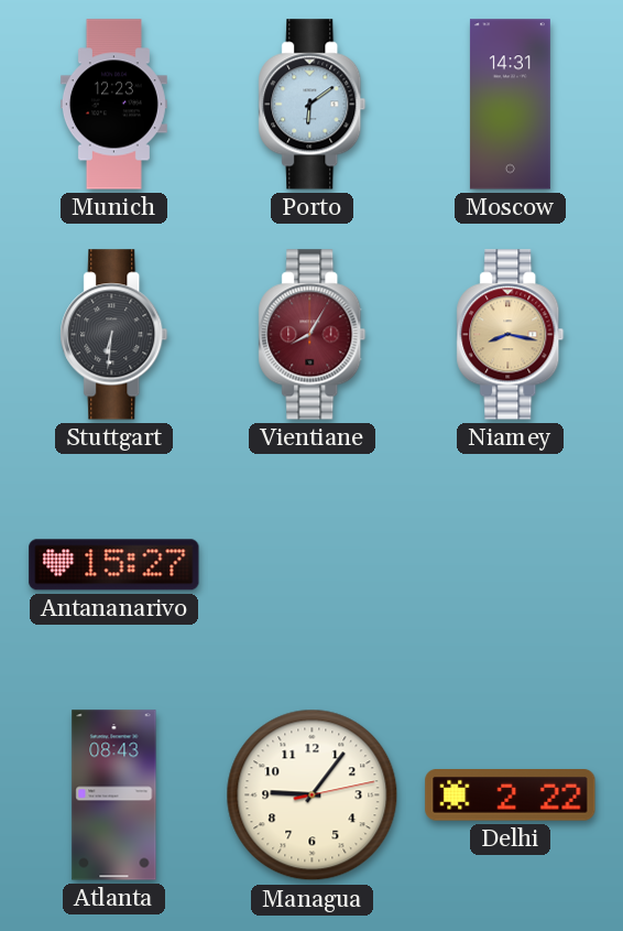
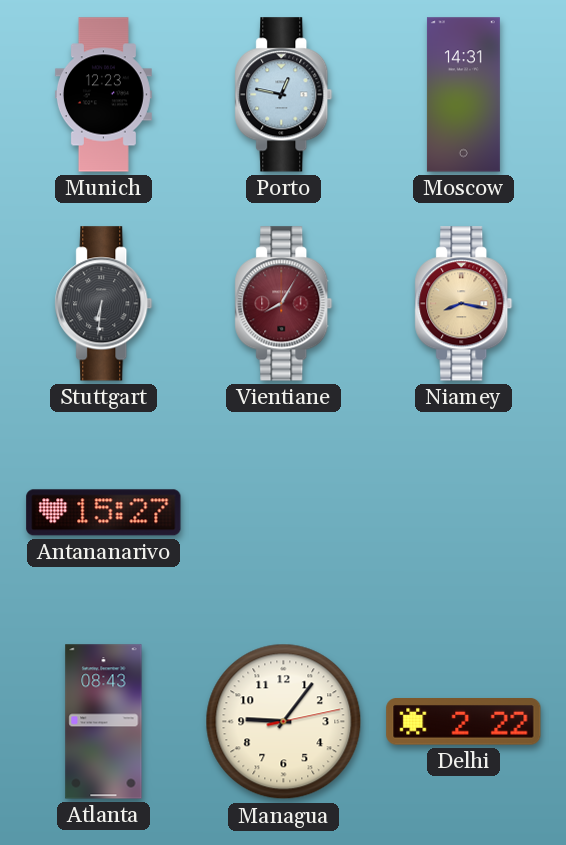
Porto: 6:09 -> 12:47 (284, 95)
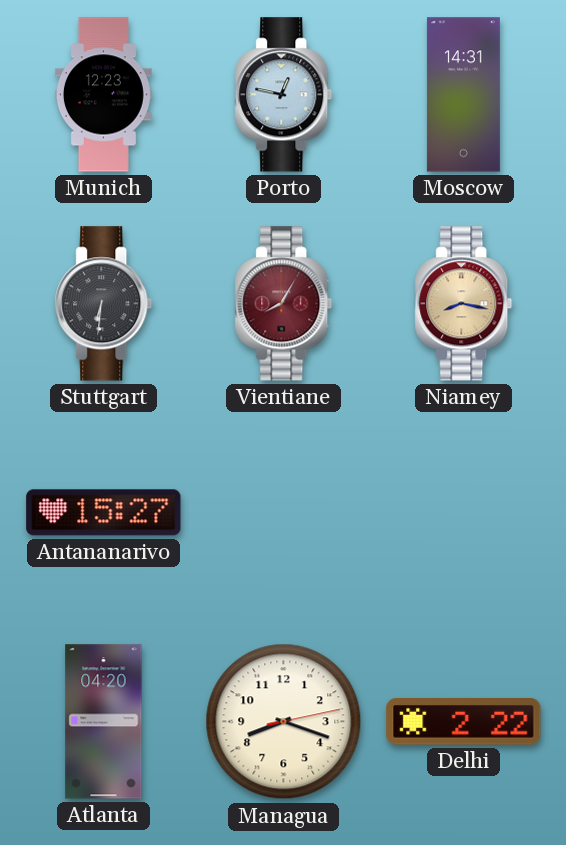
Atlanta: 08:43 -> 04:20 (104, 722)
Managua: 9:06 -> 8:18 (284, 722)
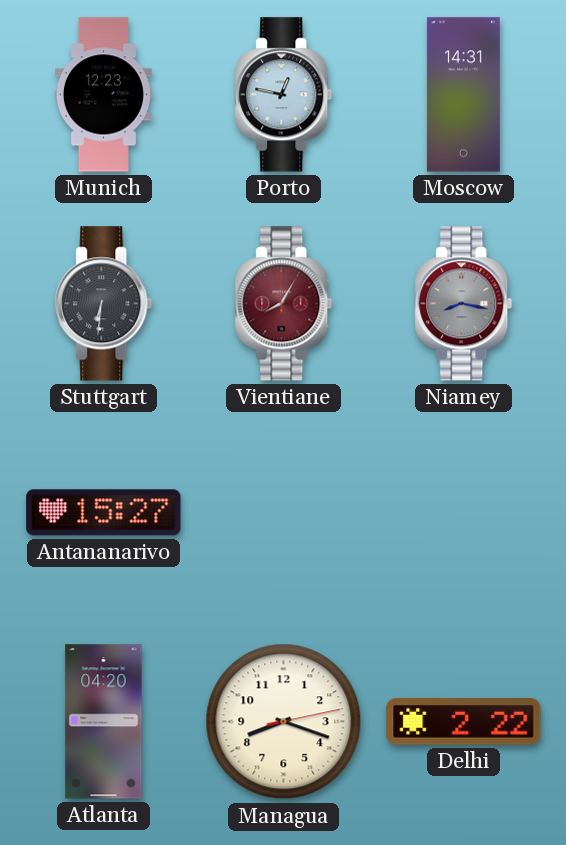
Niamey dial: champagne -> grey (464, 304)
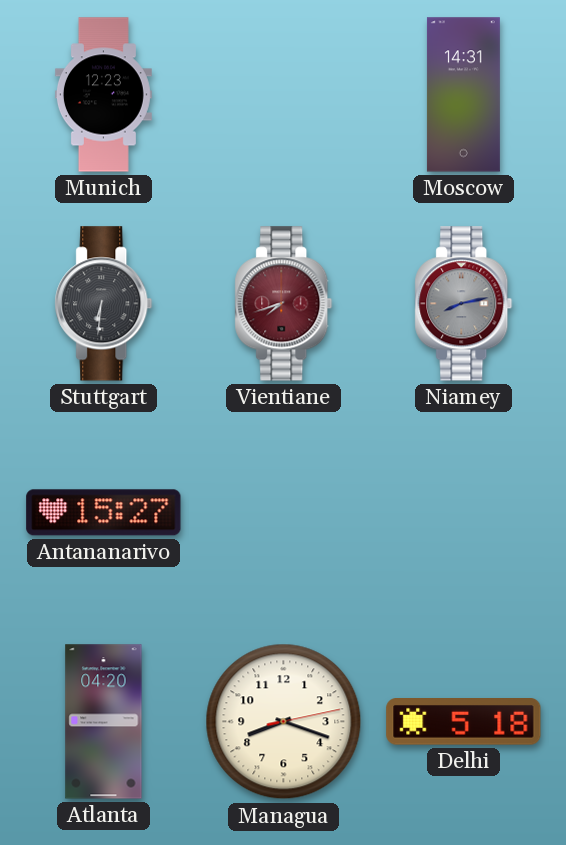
Porto: 12:47 -> none (284, 95)
Vientiane: 8:05 -> 7:42 (284, 304)
Niamey: 8:17 -> 8:13 (464, 304)
Delhi: 2:22 -> 5:18 (464, 722)
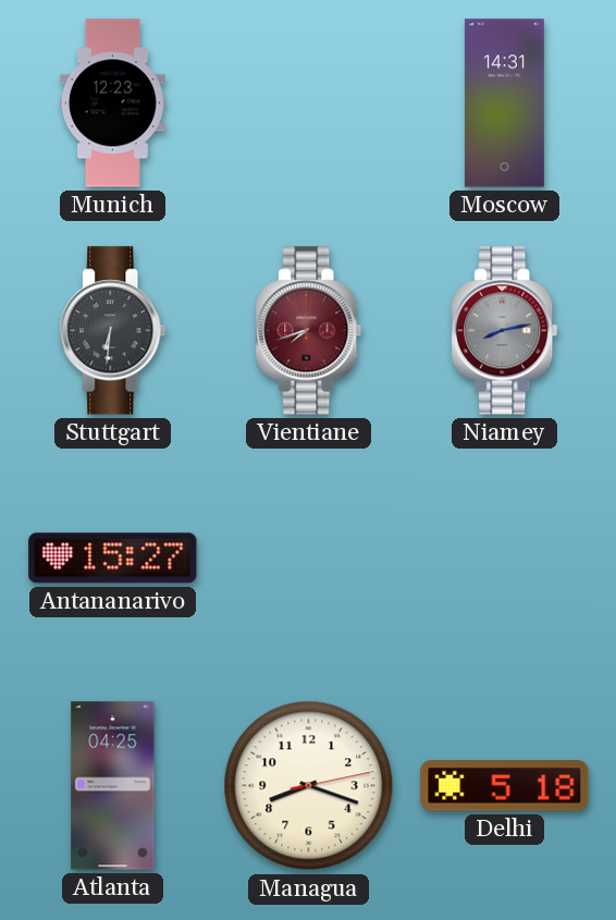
Atlanta: 04:20 -> 04:25 (113, 786)
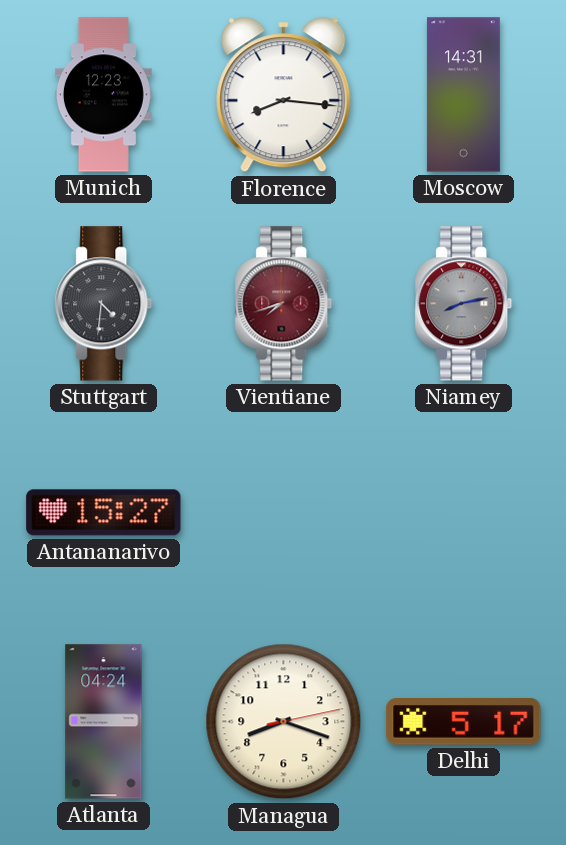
Florence: none -> 8:16 (284, 95)
Stuttgart: 6:31 -> 4:31 (104, 304)
Atlanta: 04:25 -> 04:24 (104, 722)
Delhi: 5:18 -> 5:17 (464, 722)
